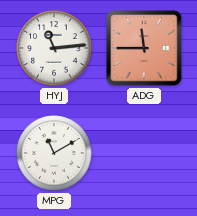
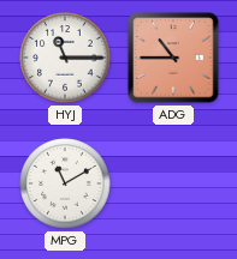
HYJ: 11:14 -> 11:15 (65, 58)
ADG: 11:45 -> 10:45 (173, 58)
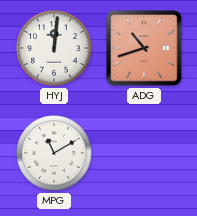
HYJ: 11:15 -> 12:01 (54, 48)
ADG: 10:45 -> 10:42 (144, 48)
